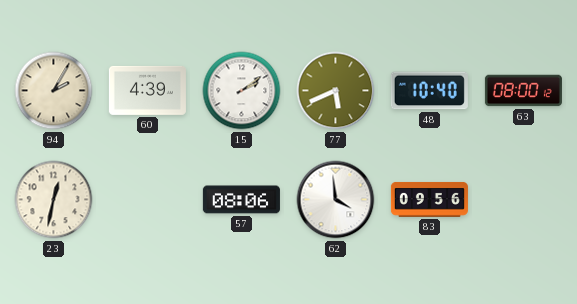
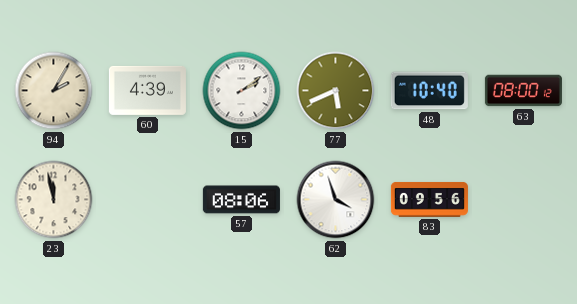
23: 12:32 -> 11:58 (54, 200)
62: 3:59 -> 3:57 (336, 200)
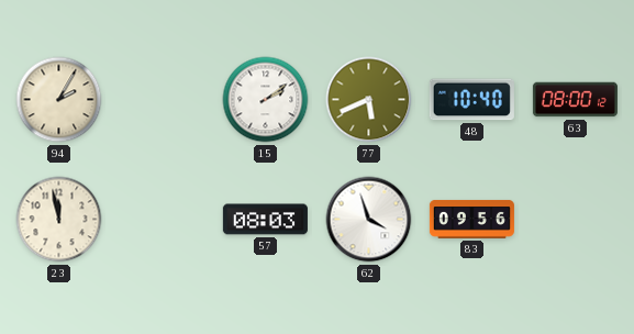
60: 4:39 -> none (147, 90)
57: 08:06 -> 08:03 (265, 220)
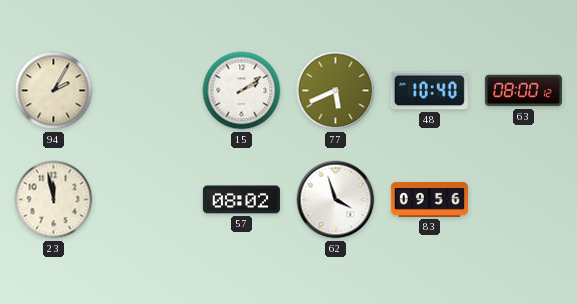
57: 08:03 -> 08:02 (241, 200)
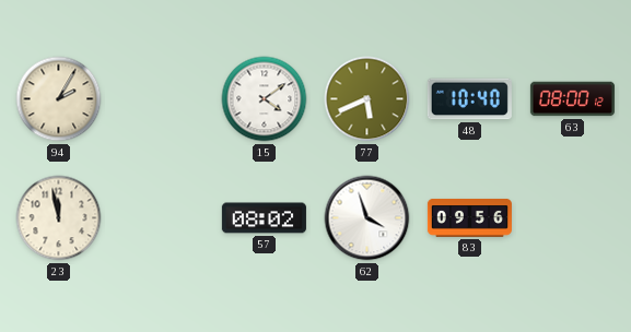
15: 2:09 -> 4:09 (265, 99)
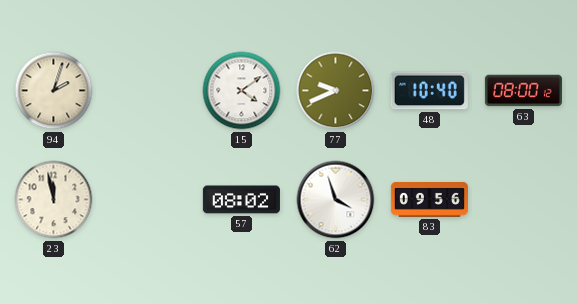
94: 2:05 -> 2:03 (54, 91)
77: 5:41 -> 9:41 (336, 91)
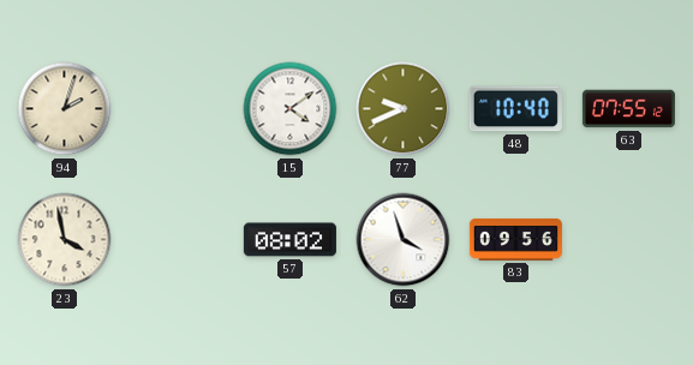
63: 08:00 -> 07:55 (628, 109)
23: 11:58 -> 3:58 (65, 240)
